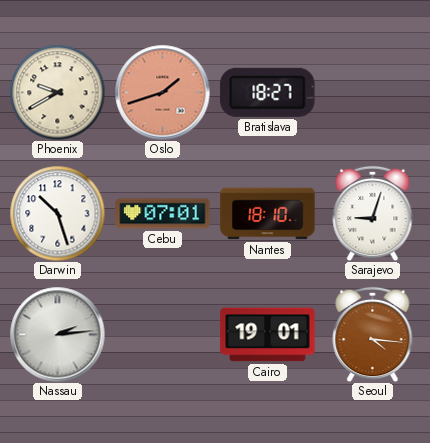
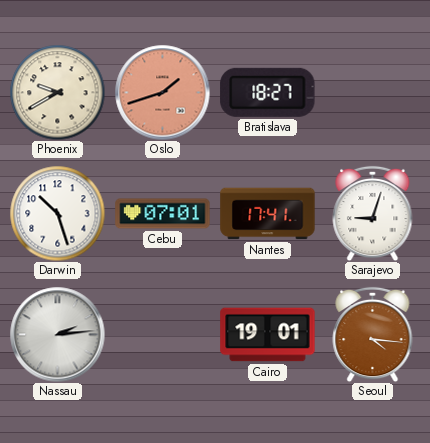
Nantes: 18:10 -> 17:41 (268, 214)
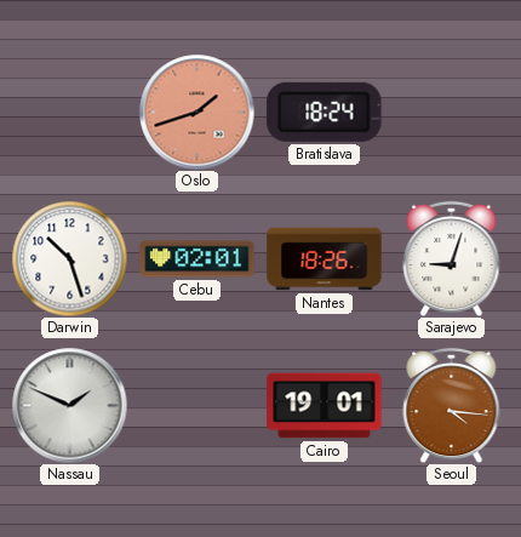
Phoenix: 9:40 -> none (57, 92)
Bratislava: 18:27 -> 18:24 (325, 112)
Cebu: 07:01 -> 02:01 (197, 259)
Nantes: 17:41 -> 18:26 (325, 259)
Nassau: 2:14 -> 1:49 (69, 405)
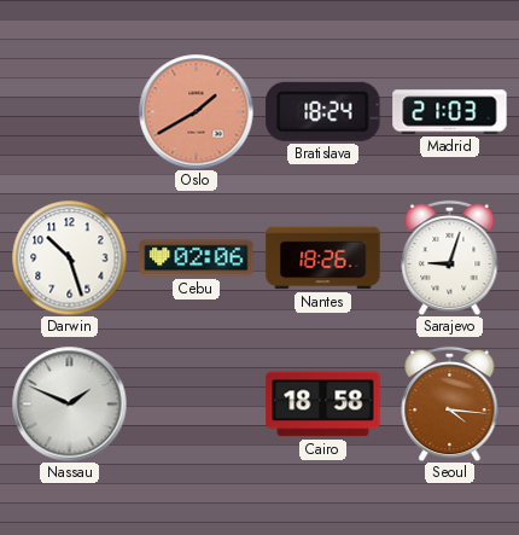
Oslo: 1:42 -> 1:40 (196, 111)
Madrid: none -> 21:03 (450, 112)
Cebu: 02:01 -> 02:06 (197, 258)
Cairo: 19:01 -> 18:58 (323, 405)
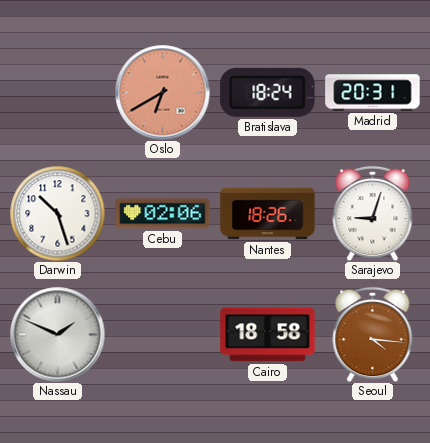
Oslo: 1:40 -> 6:40 (162, 92)
Madrid: 21:03 -> 20:31 (373, 93)
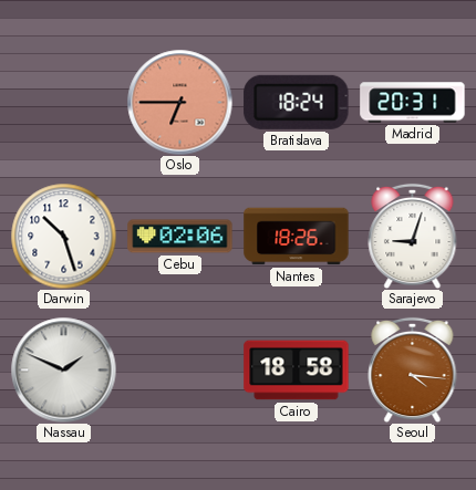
Oslo: 6:40 -> 6:45 (179, 102)
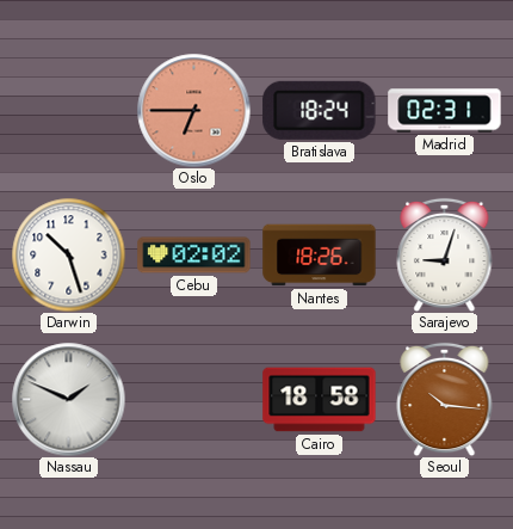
Madrid: 20:31 -> 02:31 (445, 111)
Cebu: 02:06 -> 02:02 (194, 256)
Seoul: 4:16 -> 10:16 (445, 399)
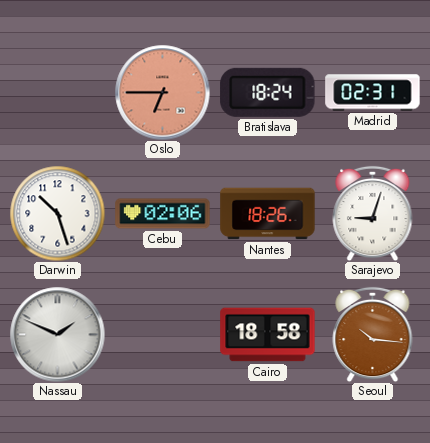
Cebu: 02:02 -> 02:06 (163, 214)
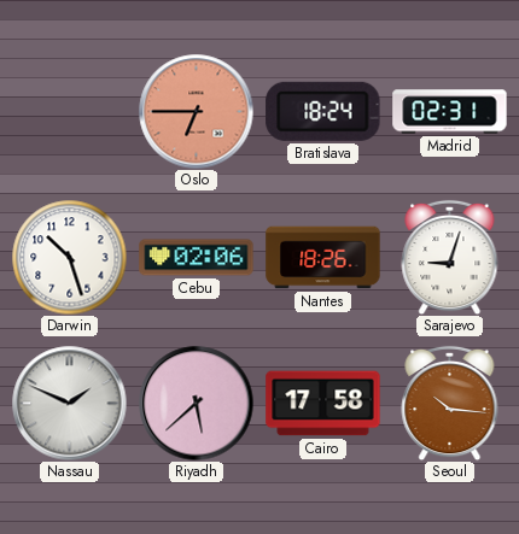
Riyadh: none -> 5:38 (196, 403)
Cairo: 18:58 -> 17:58 (323, 404)
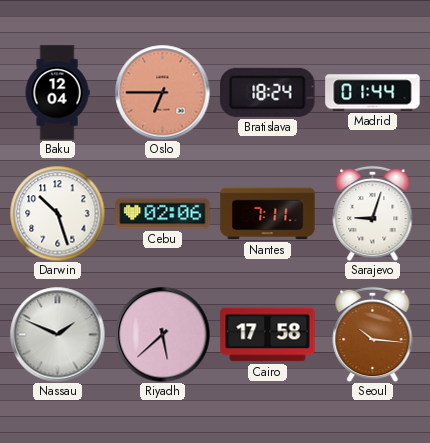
Baku: none -> 12:04 (57, 93)
Madrid: 02:31 -> 01:44 (373, 93)
Nantes: 18:26 -> 7:11 (268, 214)
